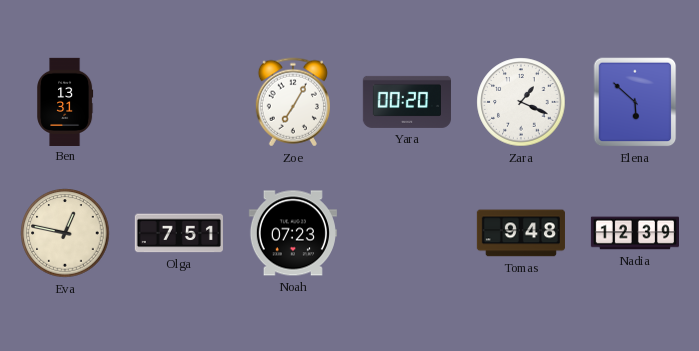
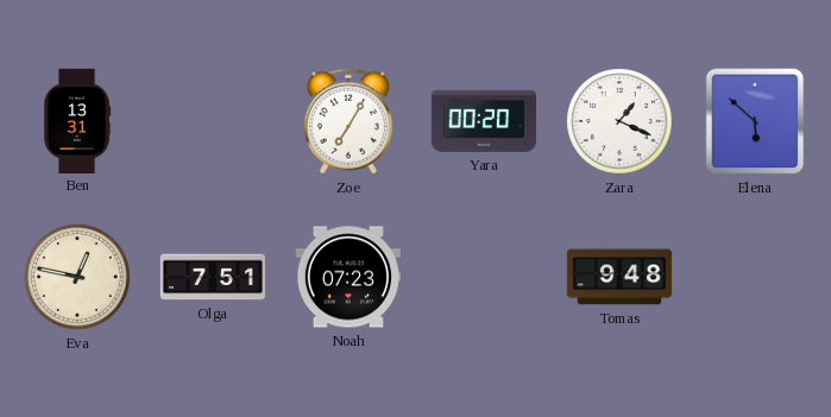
Nadia: 12:39 -> none (634, 233)
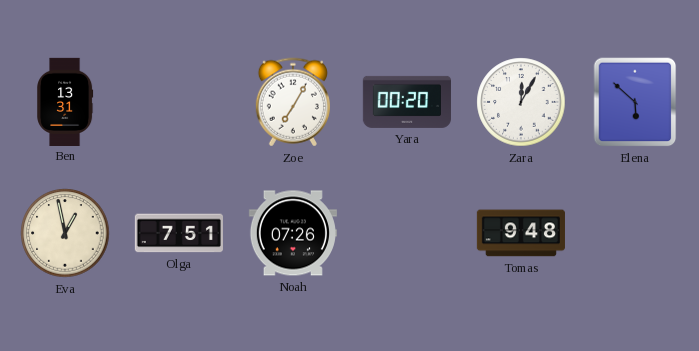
Zara: 1:19 -> 12:05 (521, 102)
Eva: 12:47 -> 12:58 (65, 233)
Noah: 07:23 -> 07:26 (293, 233)
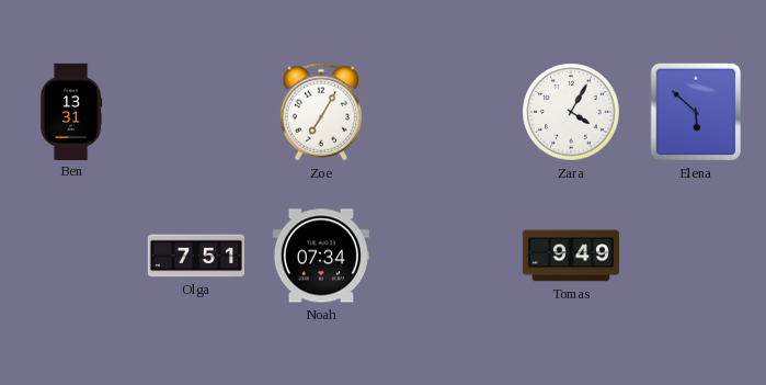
Yara: 00:20 -> none (407, 102)
Zara: 12:05 -> 4:05 (571, 112)
Eva: 12:58 -> none (65, 233)
Noah: 07:26 -> 07:34 (321, 256)
Tomas: 9:48 -> 9:49 (571, 256)
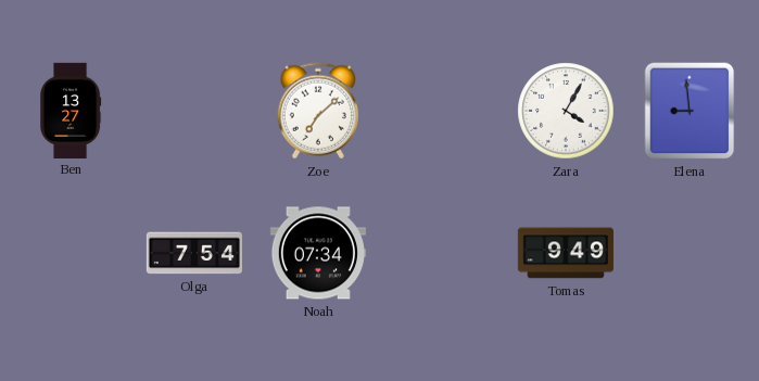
Ben: 13:31 -> 13:27 (71, 110)
Zoe: 7:05 -> 7:08 (318, 111)
Elena: 5:52 -> 8:59 (690, 111)
Olga: 7:51 -> 7:54 (194, 253)
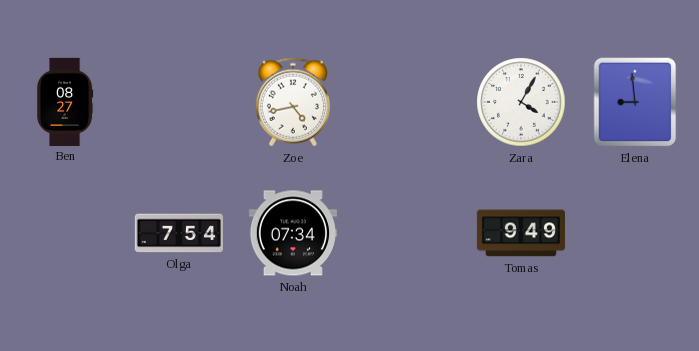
Ben: 13:27 -> 08:27 (65, 101)
Zoe: 7:08 -> 4:43 (293, 102)
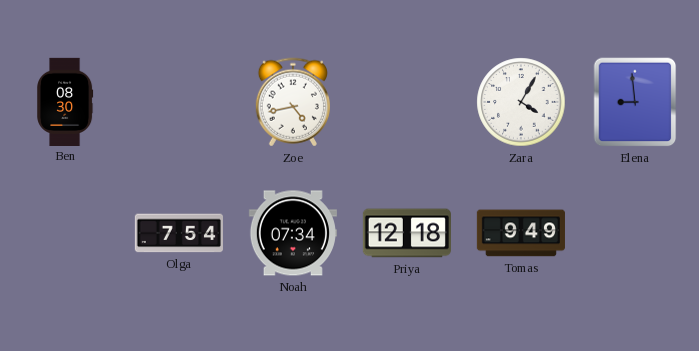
Ben: 08:27 -> 08:30 (65, 101)
Priya: none -> 12:18 (407, 233)
